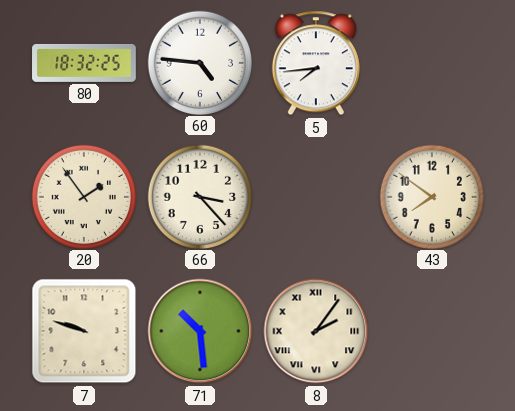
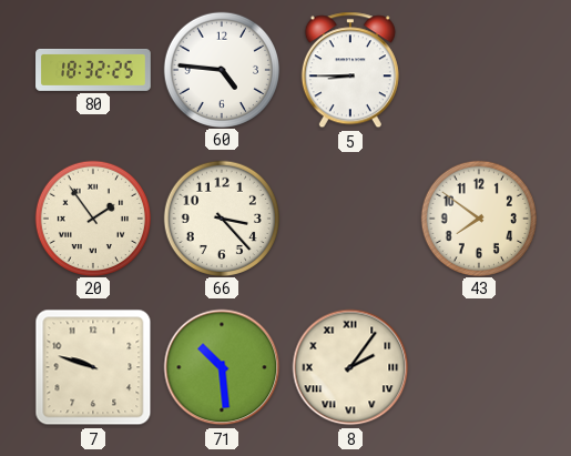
5: 7:44 -> 8:45 (350, 70)
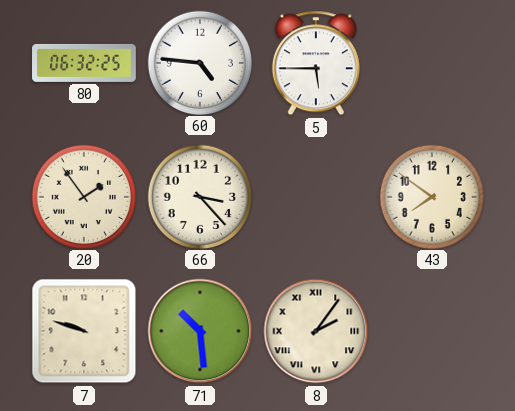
80: 18:32 -> 06:32 (84, 63)
5: 8:45 -> 5:45 (316, 63)
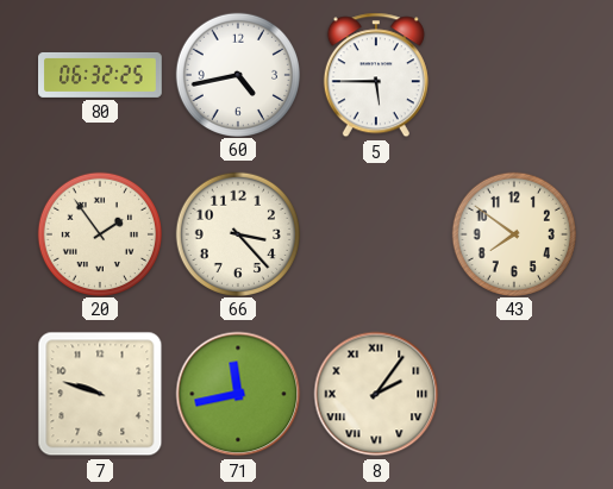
60: 4:46 -> 4:43 (237, 74)
71: 10:29 -> 11:43 (238, 394)
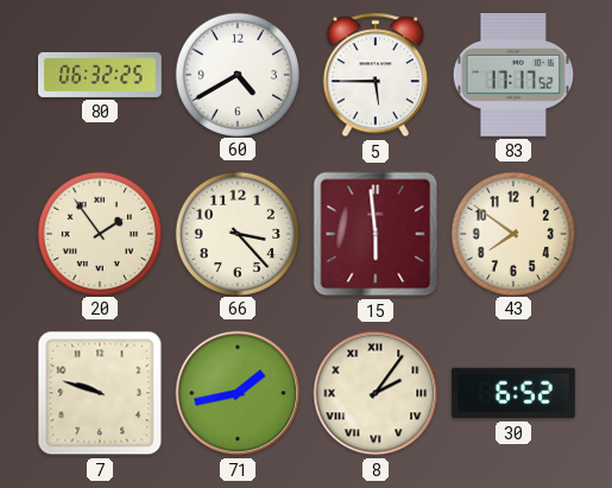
60: 4:43 -> 4:40 (236, 74)
83: none -> 17:17 (512, 76)
15: none -> 5:59 (376, 234)
71: 11:43 -> 1:43 (238, 393)
30: none -> 6:52 (513, 393)
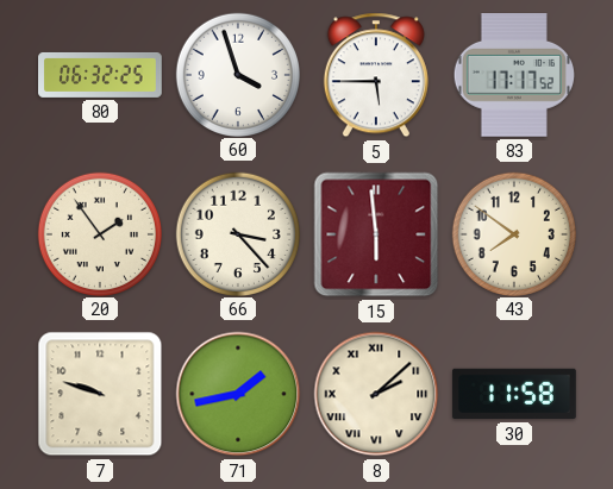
60: 4:40 -> 3:57 (237, 74)
8: 2:06 -> 2:08 (376, 394)
30: 6:52 -> 11:58 (514, 394)
